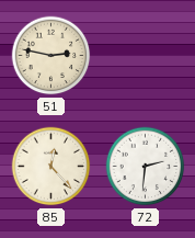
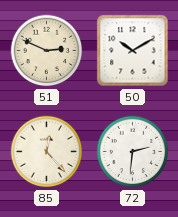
51: 2:47 -> 2:49 (47, 51)
50: none -> 10:10 (133, 51)
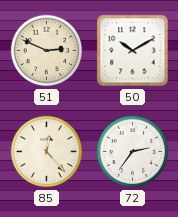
72: 2:31 -> 2:36 (133, 152)
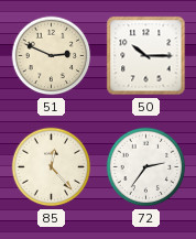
50: 10:10 -> 10:15 (146, 56)
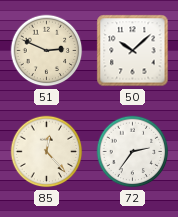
50: 10:15 -> 10:08 (133, 51)
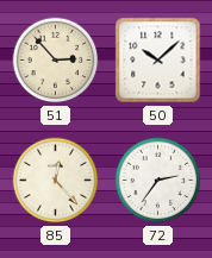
51: 2:49 -> 2:53 (56, 61)
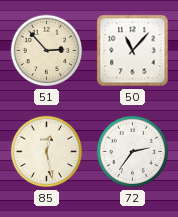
50: 10:08 -> 11:07 (133, 51)
85: 12:23 -> 12:28 (47, 152)
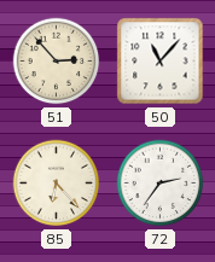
85: 12:28 -> 6:23 (57, 184)
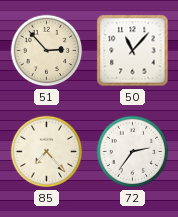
85: 6:23 -> 7:23 (47, 152)
